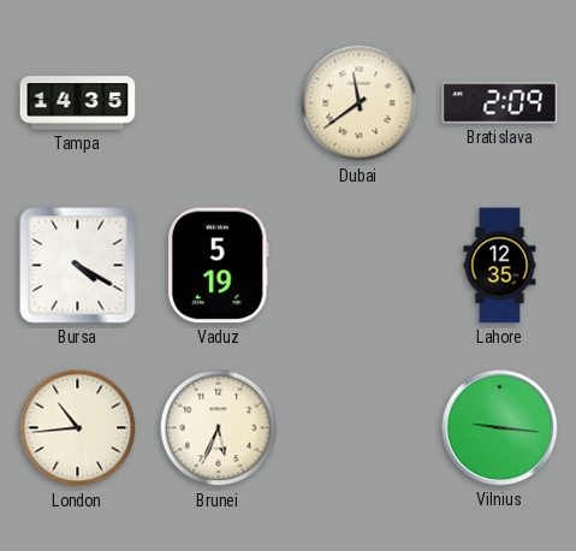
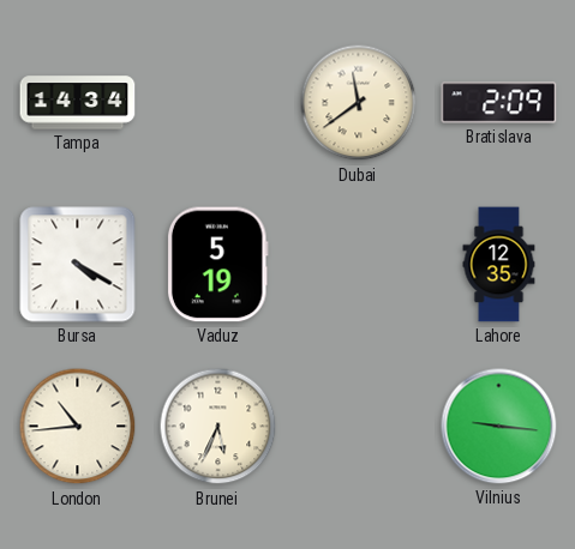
Tampa: 14:35 -> 14:34 (78, 103)
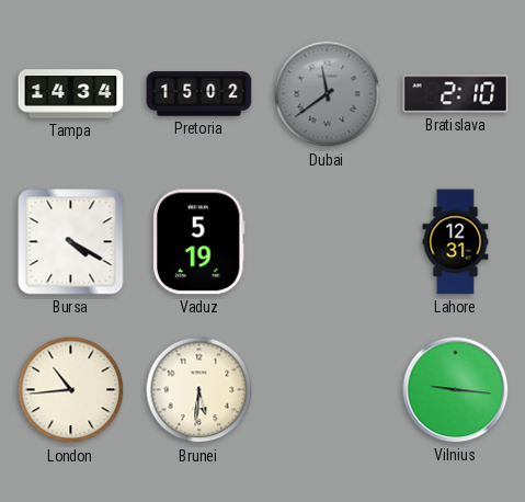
Pretoria: none -> 15:02 (199, 94)
Dubai dial: cream -> grey (328, 94)
Bratislava: 2:09 -> 2:10 (456, 94)
Lahore: 12:35 -> 12:31 (456, 242)
Brunei: 5:34 -> 5:31 (199, 390)
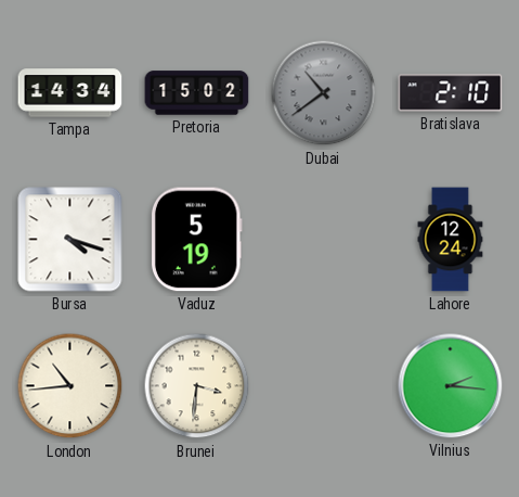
Dubai: 11:39 -> 10:39 (324, 93)
Bursa: 4:20 -> 4:18 (70, 240)
Lahore: 12:31 -> 12:24 (451, 240)
Brunei: 5:31 -> 3:31 (197, 386)
Vilnius: 9:16 -> 2:16 (451, 386)
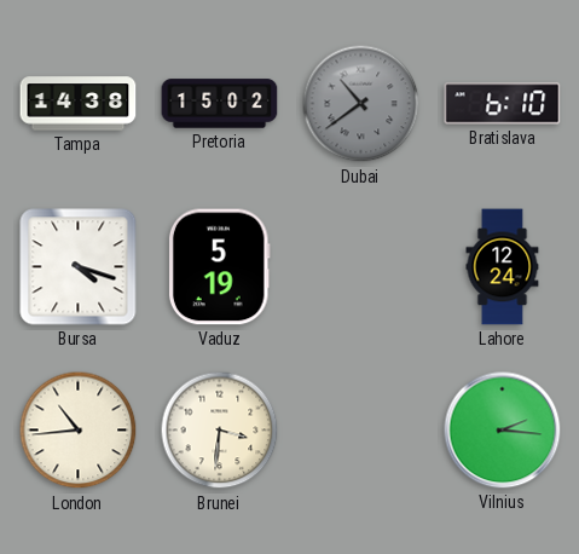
Tampa: 14:34 -> 14:38 (79, 104)
Bratislava: 2:10 -> 6:10 (503, 104)
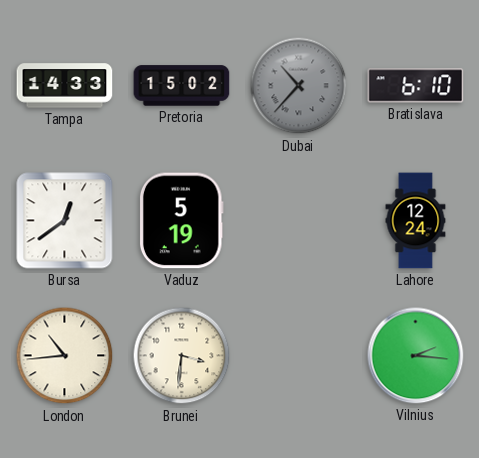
Tampa: 14:38 -> 14:33 (65, 86)
Dubai: 10:39 -> 10:37 (299, 86)
Bursa: 4:18 -> 12:39 (65, 221)
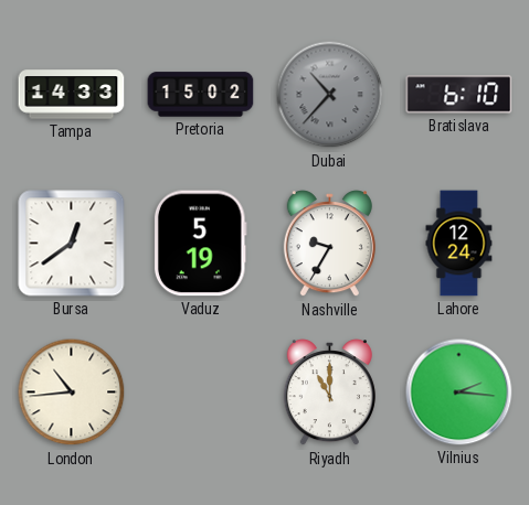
Nashville: none -> 9:35 (329, 244)
Brunei: 3:31 -> none (182, 356)
Riyadh: none -> 11:00 (329, 393)
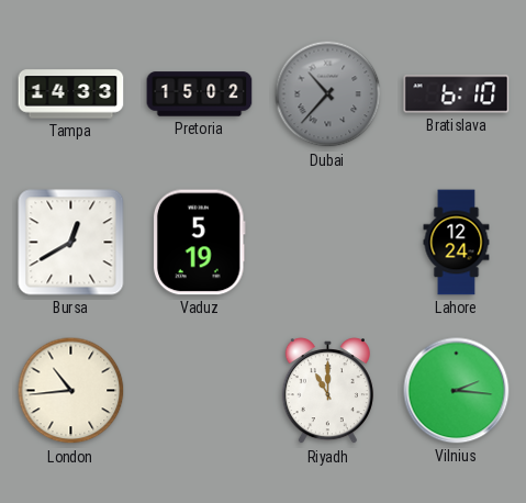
Bursa: 12:39 -> 12:40 (71, 243)
Nashville: 9:35 -> none (329, 244)
